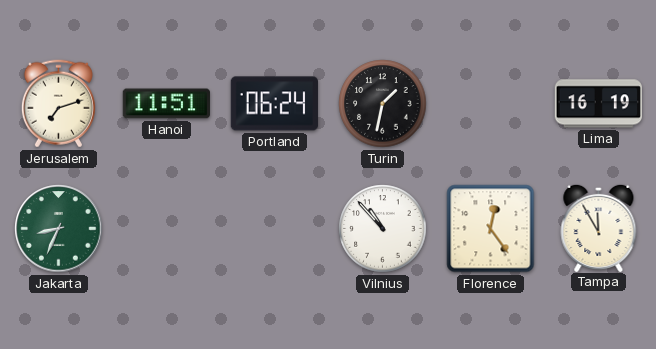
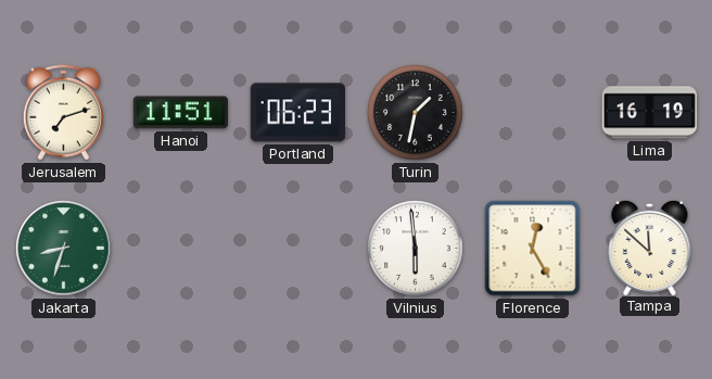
Portland: 06:24 -> 06:23 (297, 113)
Jakarta: 8:34 -> 8:33 (64, 249)
Vilnius: 10:53 -> 5:59 (416, 249)
Florence: 12:24 -> 12:25 (533, 249)
Tampa: 11:55 -> 11:52 (650, 247)
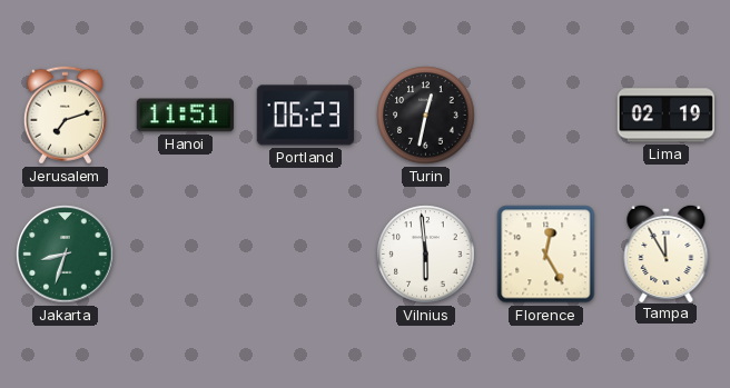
Turin: 1:32 -> 12:32 (426, 116)
Lima: 16:19 -> 02:19 (665, 116)
Tampa: 11:52 -> 11:55 (667, 252)
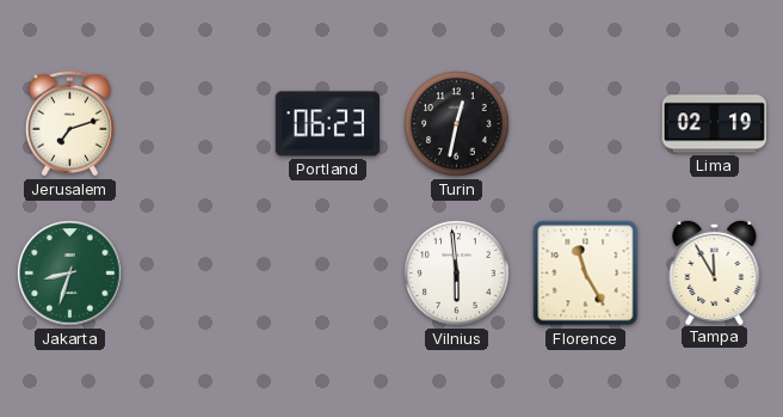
Hanoi: 11:51 -> none (185, 116)
Florence: 12:25 -> 11:25 (586, 274)
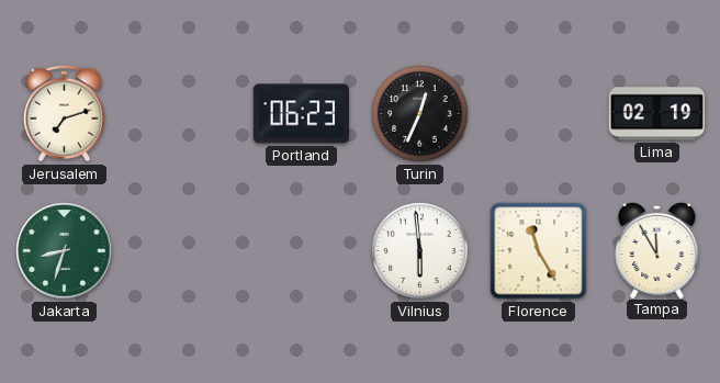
Turin: 12:32 -> 12:34 (420, 114)
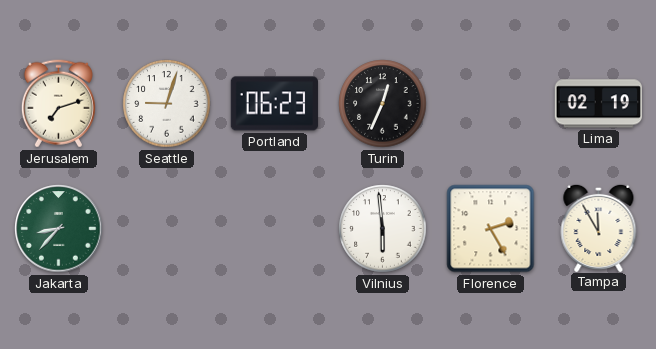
Seattle: none -> 9:03 (167, 104)
Jakarta: 8:33 -> 8:37 (59, 229)
Florence: 11:25 -> 2:25 (491, 229)
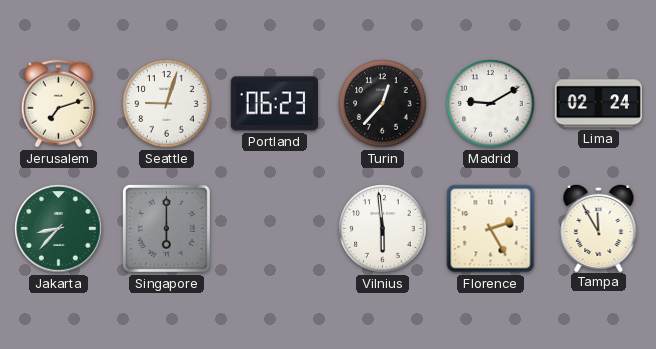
Turin: 12:34 -> 12:37 (383, 104)
Madrid: none -> 9:10 (491, 104)
Lima: 02:19 -> 02:24 (598, 104)
Singapore: none -> 6:00 (166, 228)
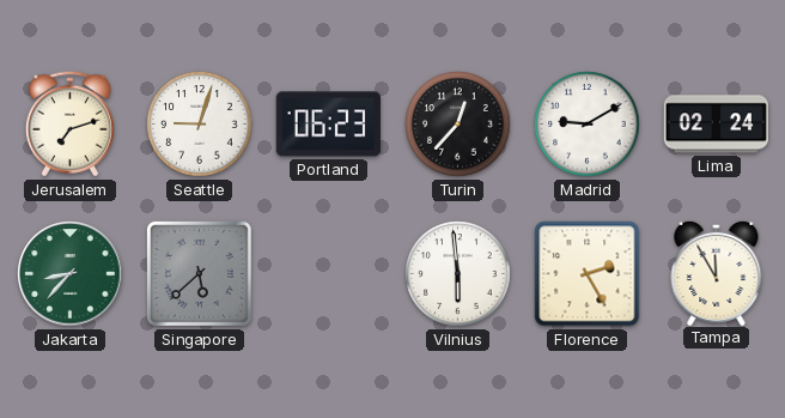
Singapore: 6:00 -> 5:38 (199, 273)
